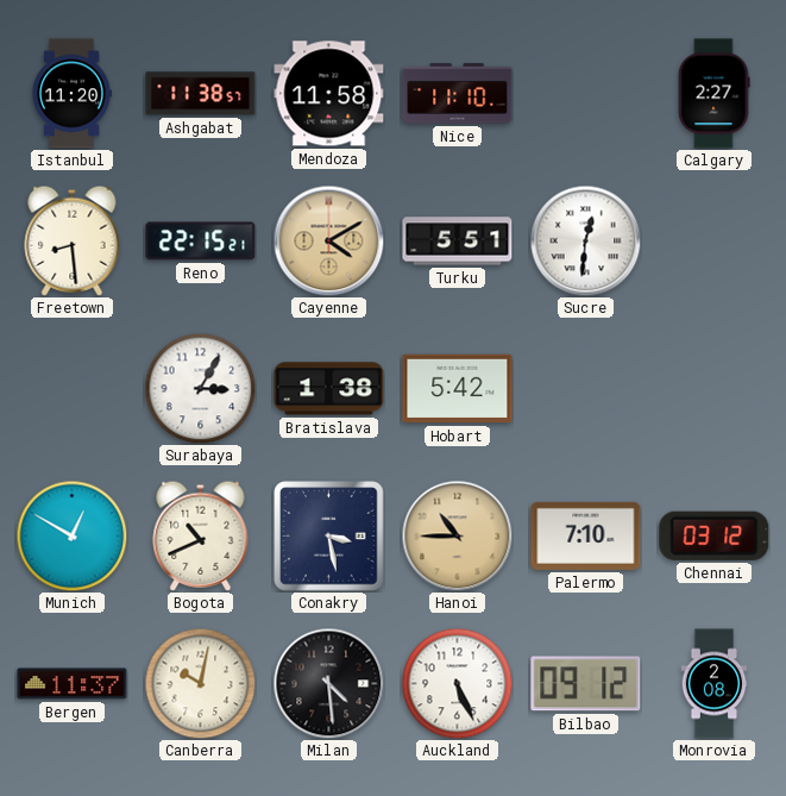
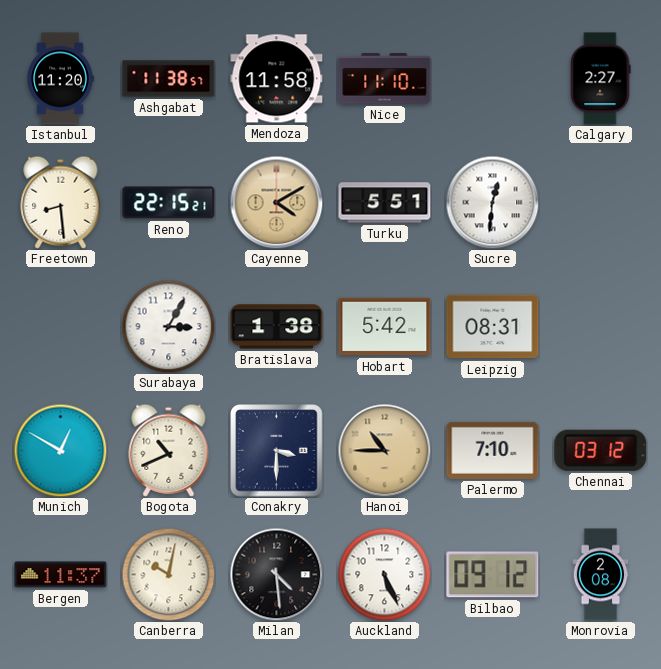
Leipzig: none -> 08:31 (493, 327)
Conakry: 3:28 -> 3:30 (277, 451)
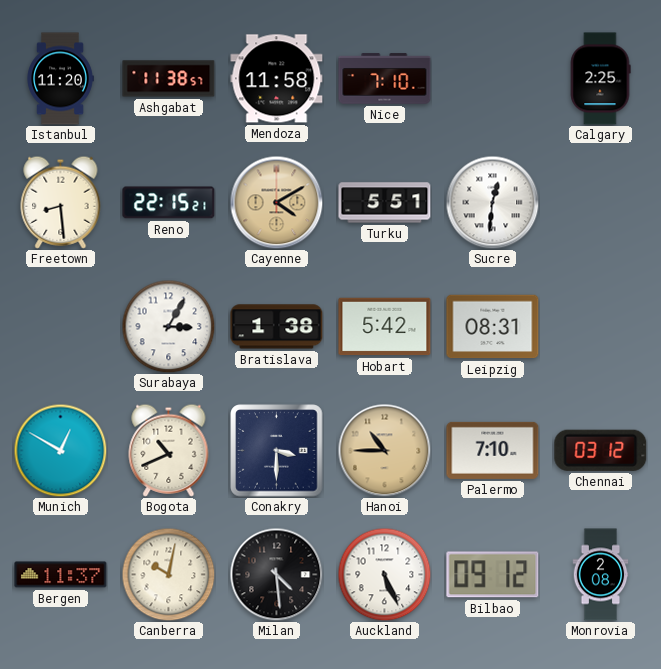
Nice: 11:10 -> 7:10 (385, 79)
Calgary: 2:27 -> 2:25 (600, 79)
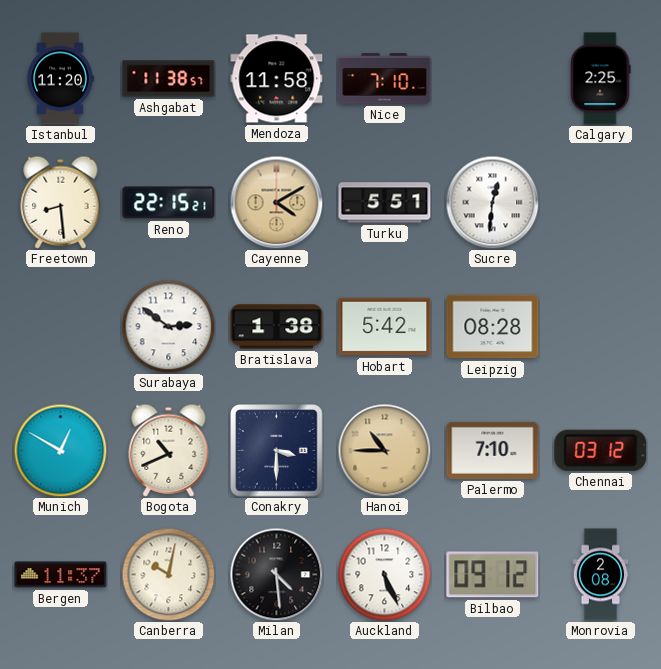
Surabaya: 3:05 -> 2:51 (168, 326)
Leipzig: 08:31 -> 08:28 (493, 327)
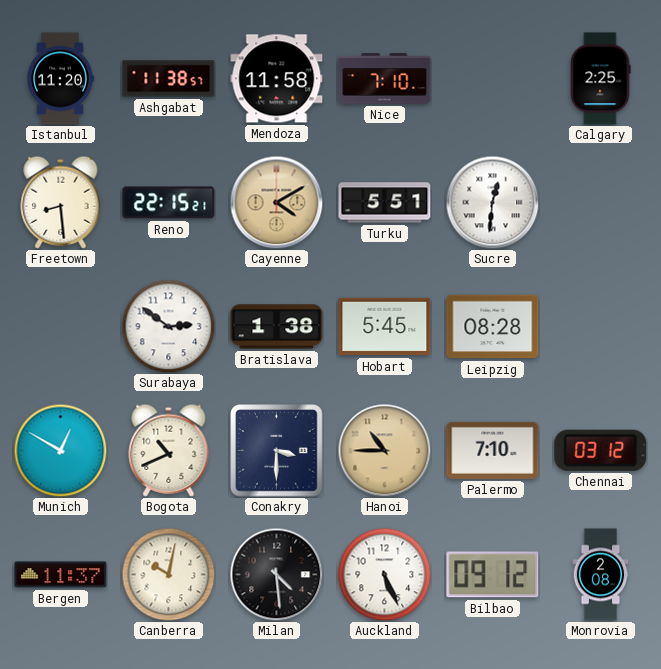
Hobart: 5:42 -> 5:45 (385, 327)
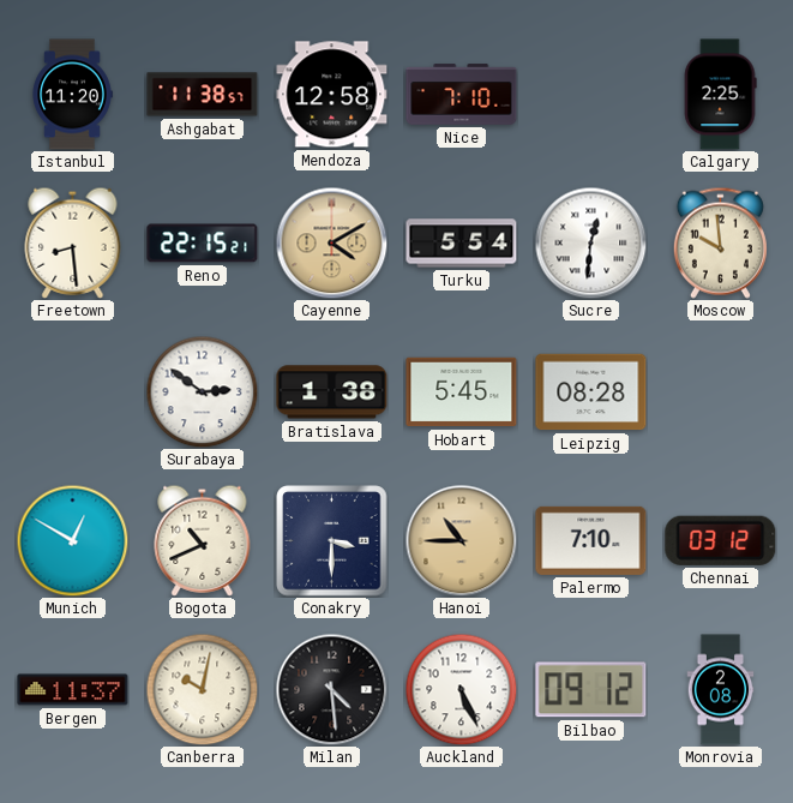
Mendoza: 11:58 -> 12:58 (332, 95)
Turku: 5:51 -> 5:54 (462, 244)
Moscow: none -> 9:59 (720, 242)
